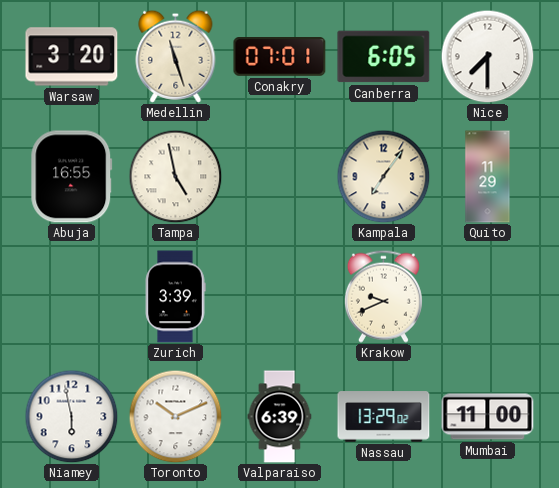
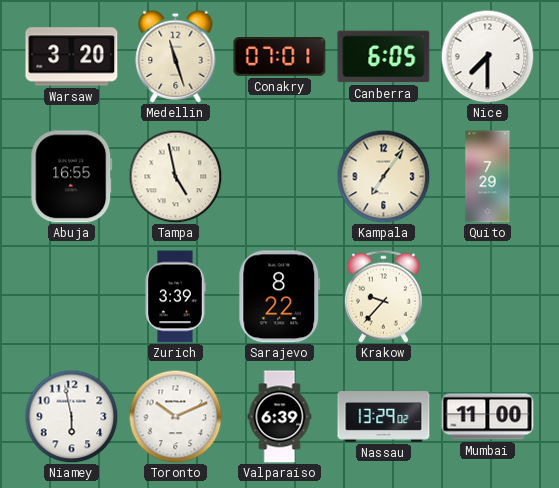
Quito: 11:29 -> 7:29 (488, 177)
Sarajevo: none -> 8:22 (280, 297)
Krakow: 9:41 -> 9:37 (383, 296)
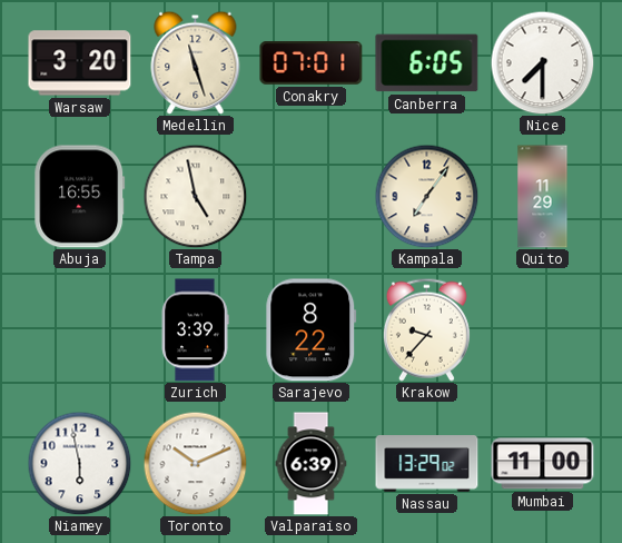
Quito: 7:29 -> 11:29 (543, 197)
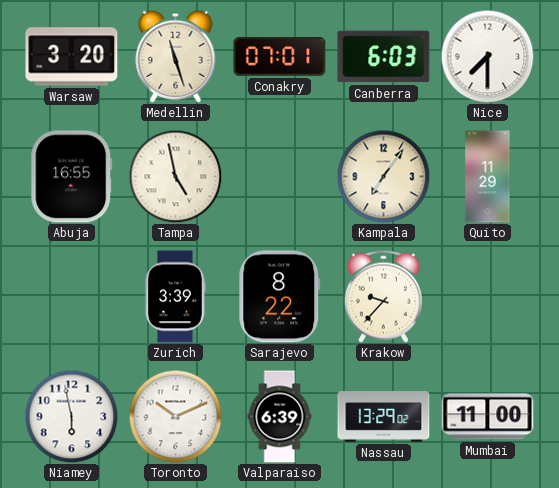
Canberra: 6:05 -> 6:03 (384, 57)
